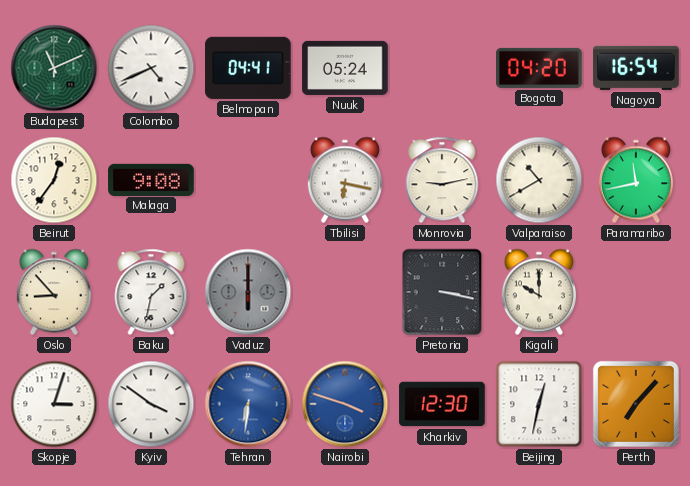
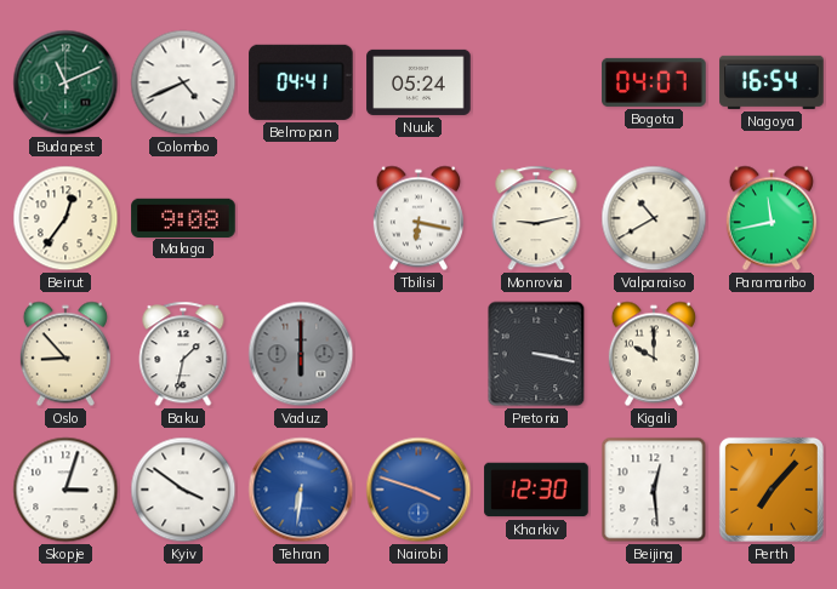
Bogota: 04:20 -> 04:07 (654, 82)
Beijing: 12:32 -> 12:29 (654, 490)
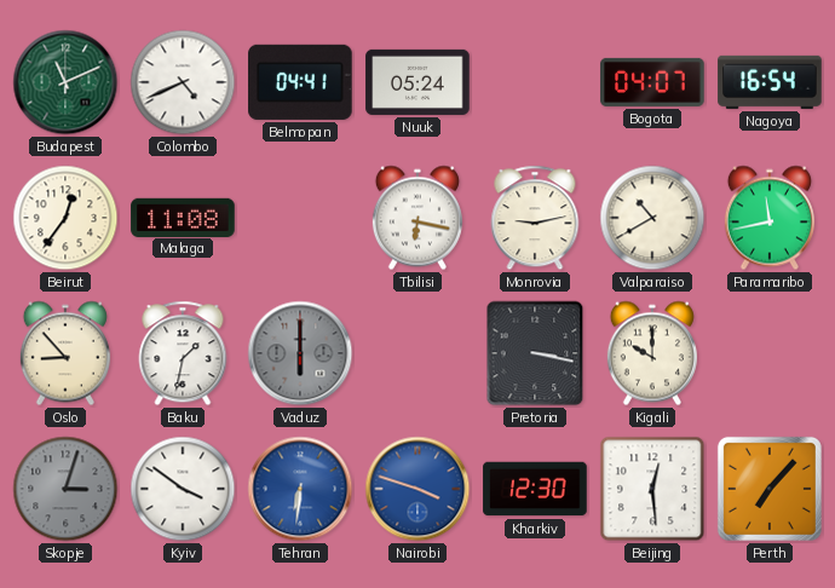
Malaga: 9:08 -> 11:08 (183, 217)
Skopje dial: white -> grey (65, 489)
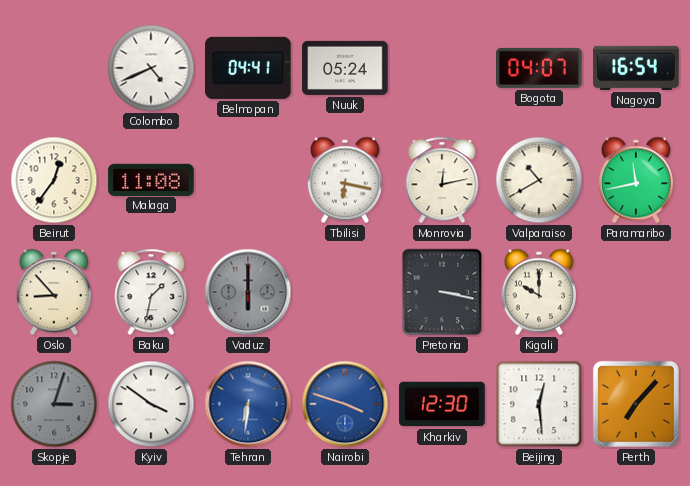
Budapest: 11:11 -> none (65, 82)
Monrovia: 9:13 -> 12:13 (442, 180)
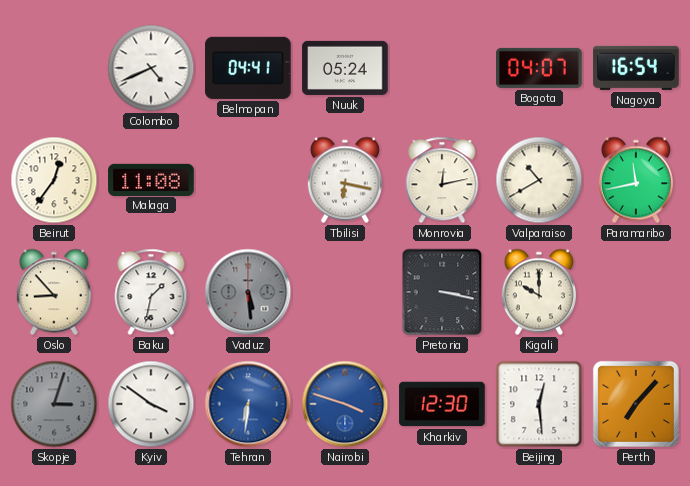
Vaduz: 6:00 -> 5:29 (248, 292)
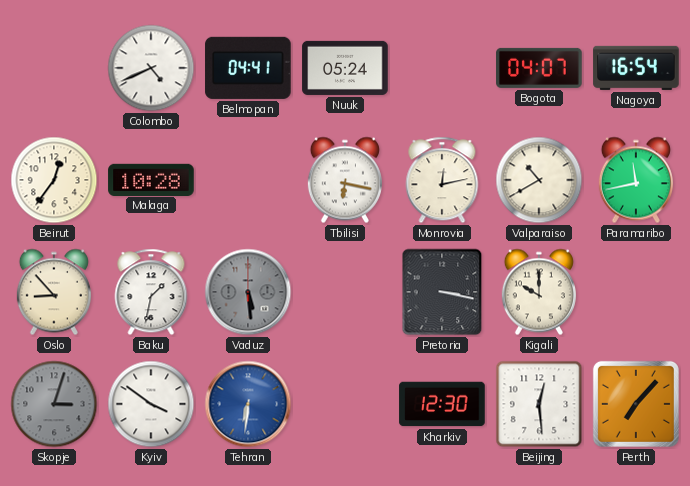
Malaga: 11:08 -> 10:28 (151, 179)
Nairobi: 3:48 -> none (345, 404)
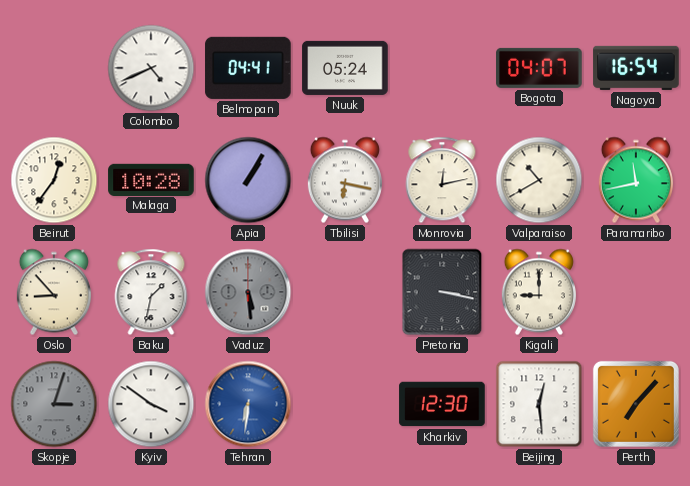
Apia: none -> 1:05 (248, 180)
Kigali: 10:00 -> 9:00 (539, 292)
